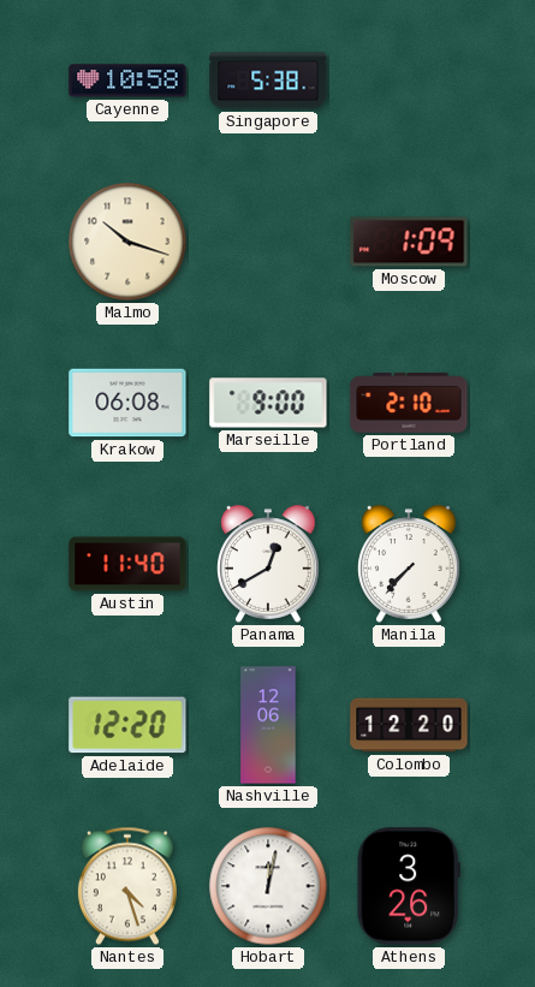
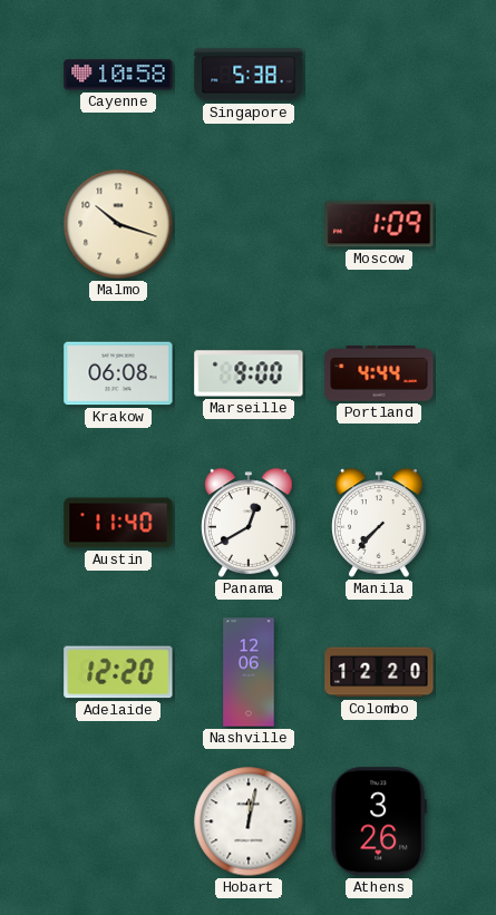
Portland: 2:10 -> 4:44 (379, 374)
Nantes: 4:27 -> none (127, 886)
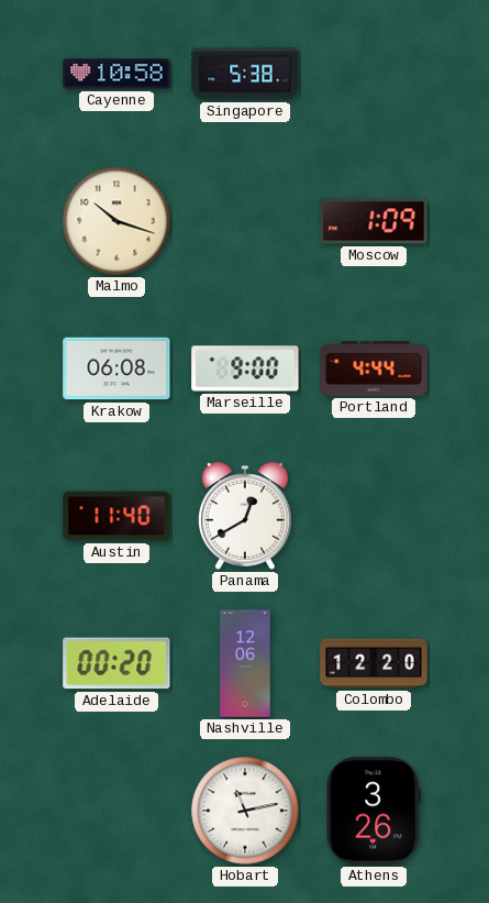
Manila: 7:37 -> none (379, 523)
Adelaide: 12:20 -> 00:20 (116, 663)
Hobart: 12:02 -> 11:13 (245, 811)
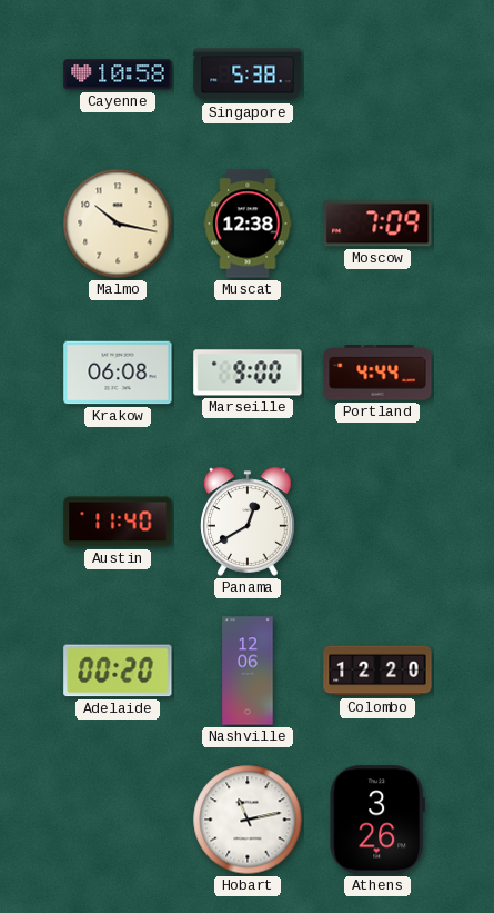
Malmo: 10:18 -> 10:17 (118, 224)
Muscat: none -> 12:38 (248, 224)
Moscow: 1:09 -> 7:09 (377, 224)
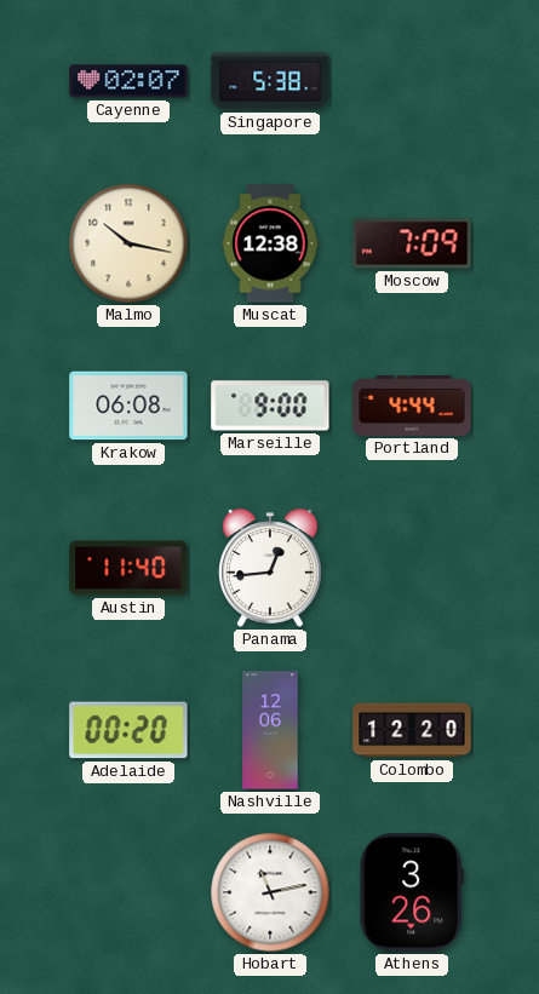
Cayenne: 10:58 -> 02:07 (128, 81)
Panama: 12:40 -> 12:44 (270, 568)
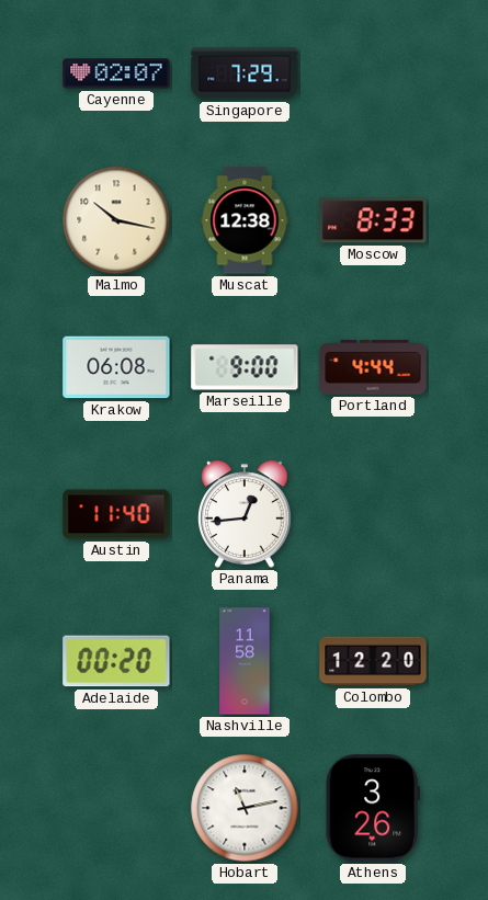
Singapore: 5:38 -> 7:29 (245, 73)
Moscow: 7:09 -> 8:33 (373, 220)
Nashville: 12:06 -> 11:58 (245, 661)
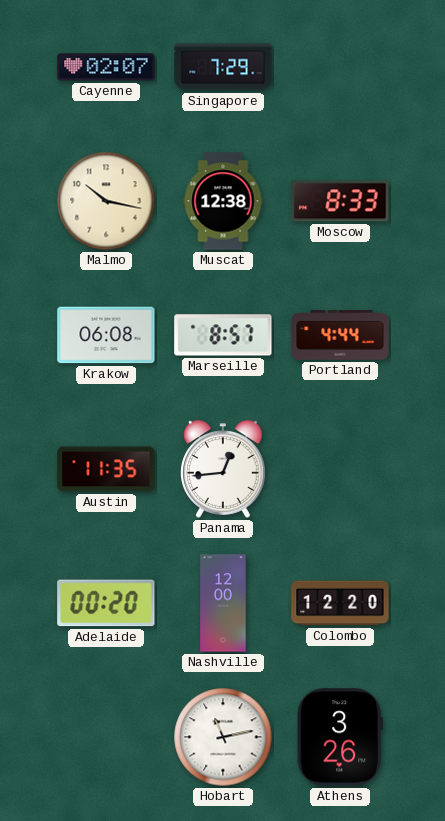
Marseille: 9:00 -> 8:57 (223, 335)
Austin: 11:40 -> 11:35 (106, 469)
Nashville: 11:58 -> 12:00 (223, 603)
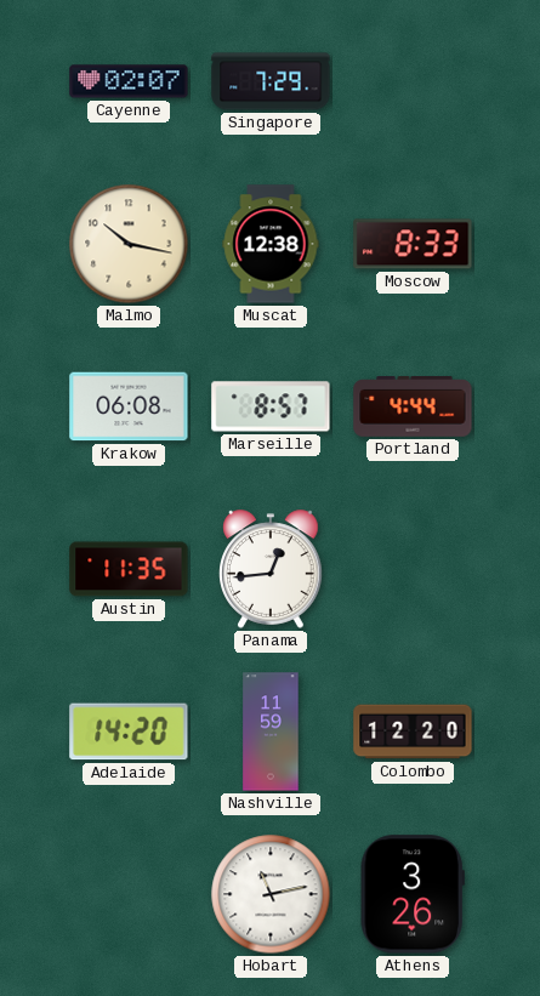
Adelaide: 00:20 -> 14:20 (129, 732)
Nashville: 12:00 -> 11:59 (271, 732)
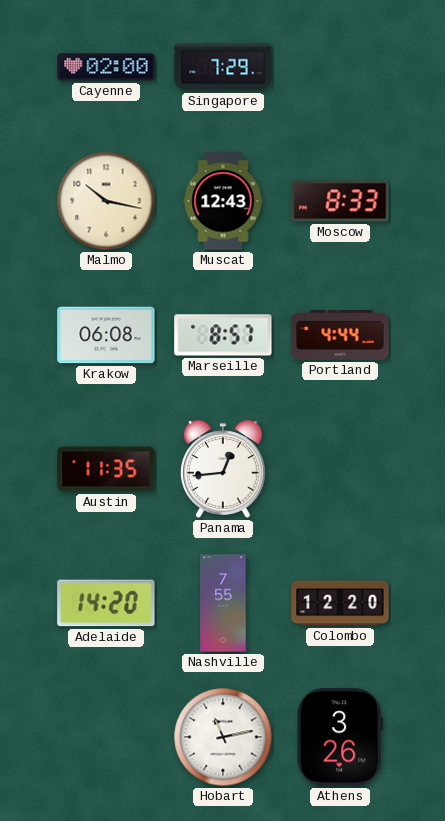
Cayenne: 02:07 -> 02:00 (106, 67)
Muscat: 12:38 -> 12:43 (223, 201)
Nashville: 11:59 -> 7:55 (223, 603)
